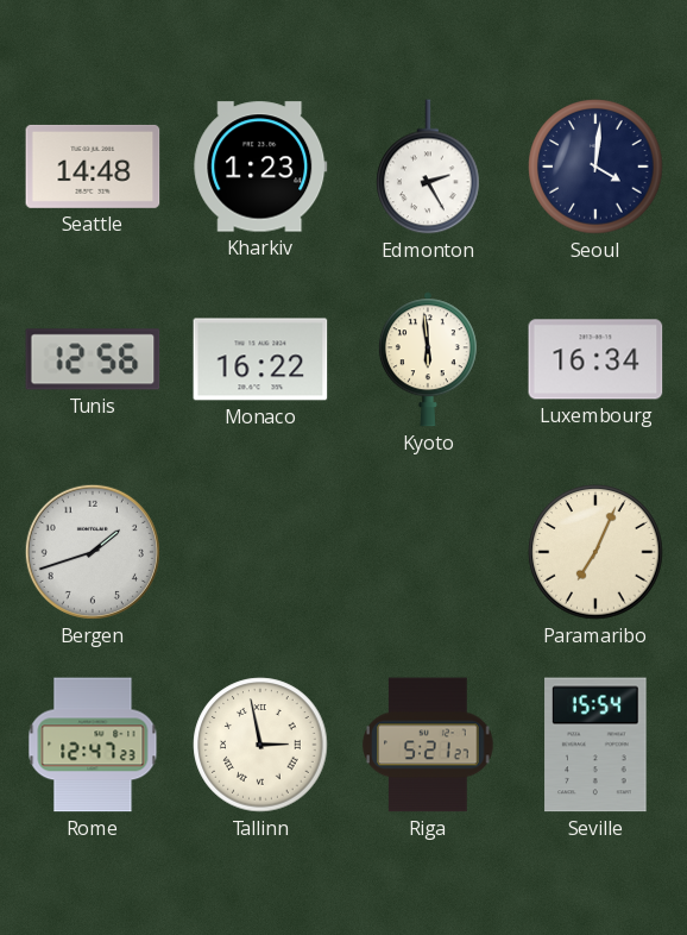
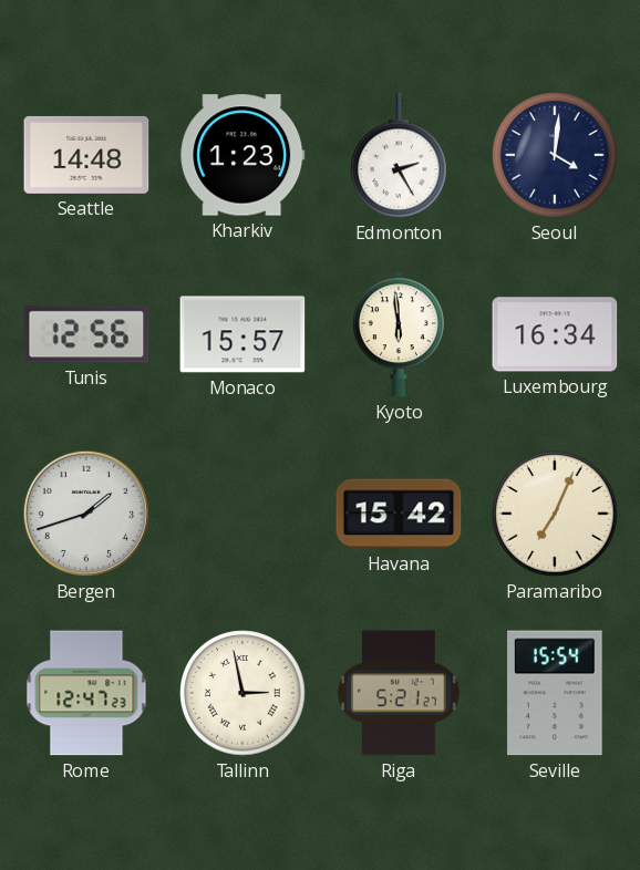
Monaco: 16:22 -> 15:57 (242, 334)
Havana: none -> 15:42 (399, 514)
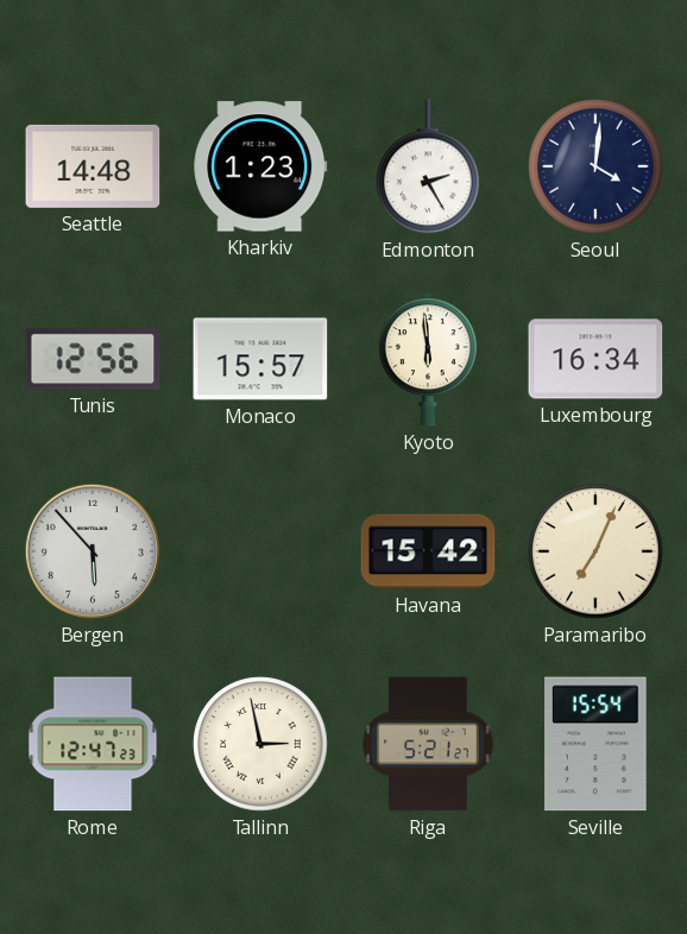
Bergen: 1:42 -> 5:53 (93, 551)
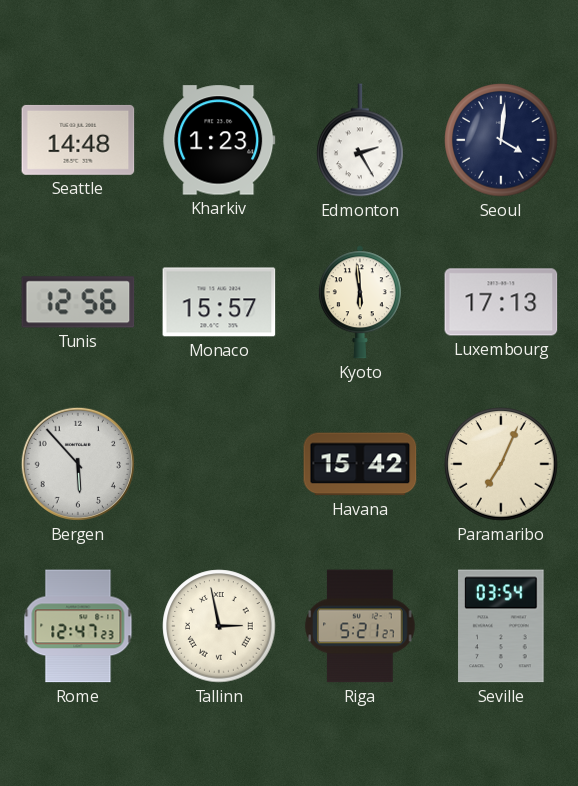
Luxembourg: 16:34 -> 17:13 (501, 302)
Seville: 15:54 -> 03:54 (501, 626)
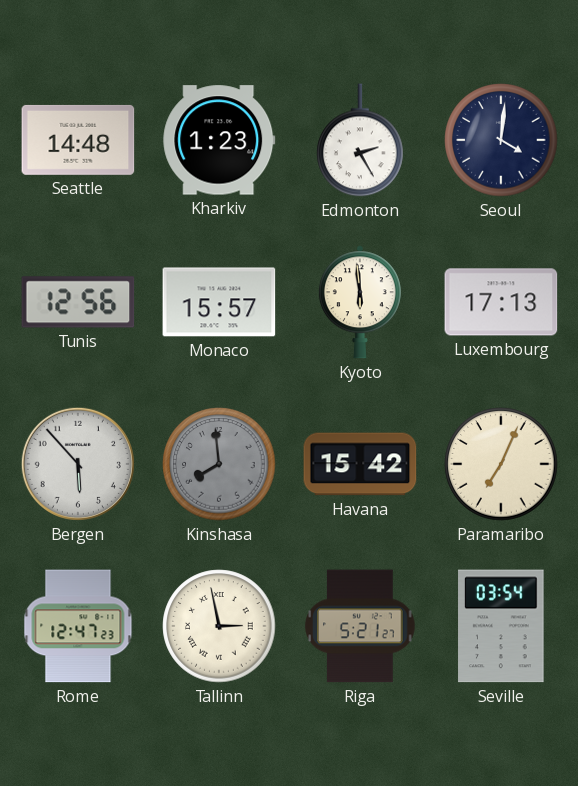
Kinshasa: none -> 7:59 (219, 464)
